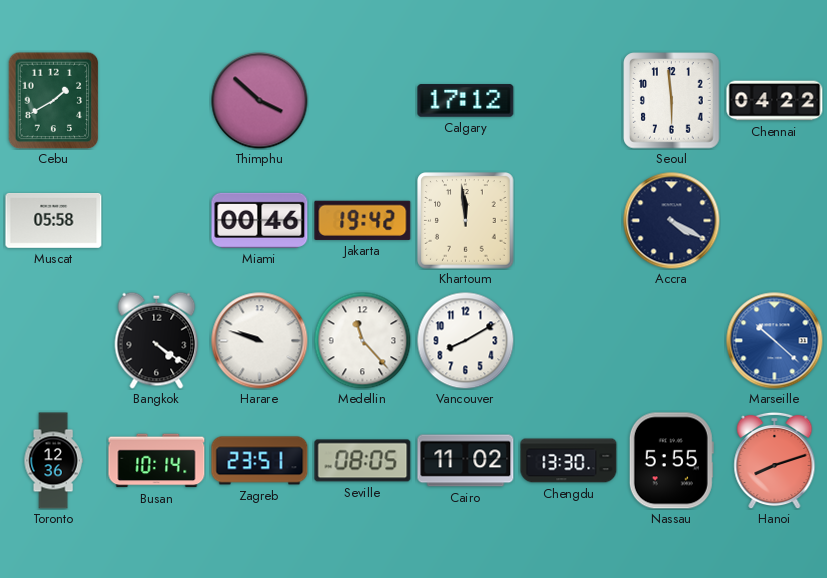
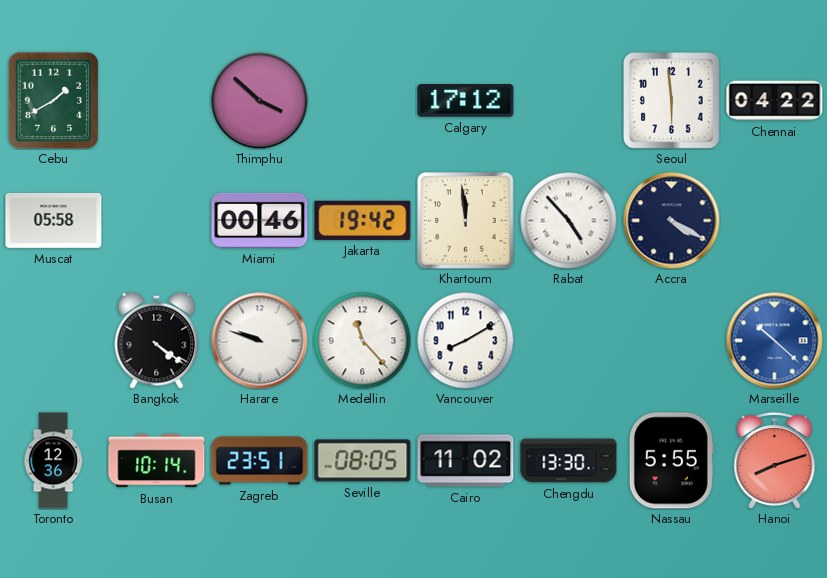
Rabat: none -> 4:53 (568, 220)
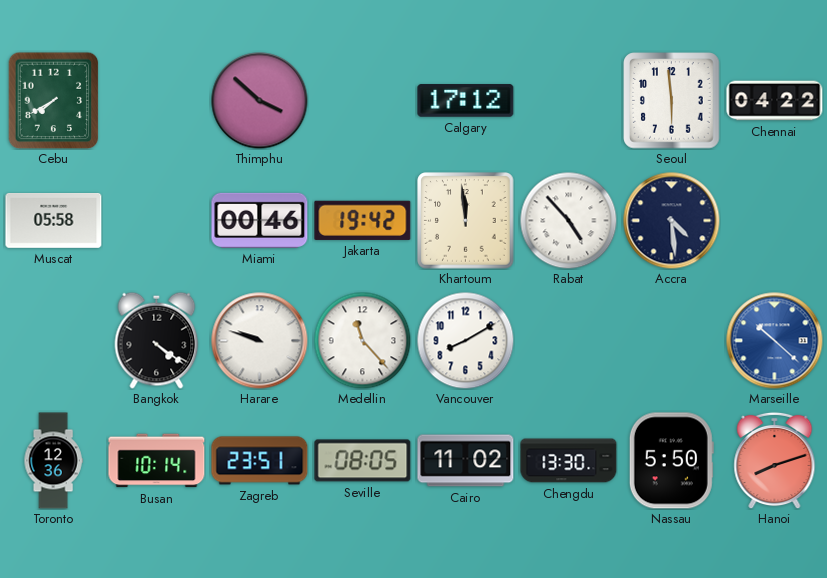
Cebu: 1:40 -> 7:40 (54, 100)
Accra: 4:20 -> 4:29 (672, 221)
Nassau: 5:55 -> 5:50 (671, 461)
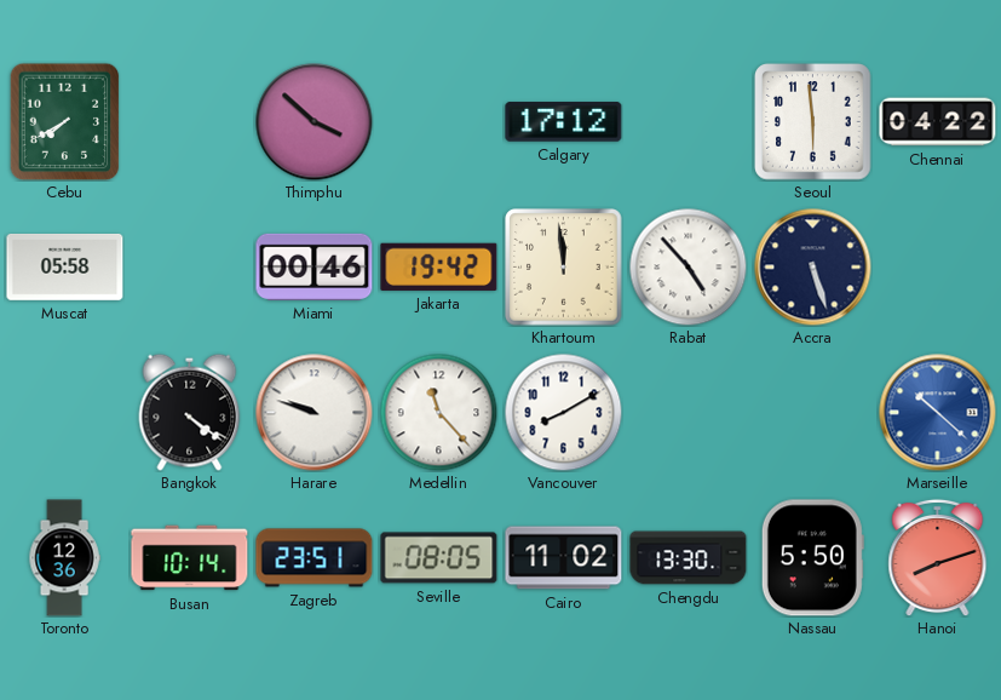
Accra: 4:29 -> 5:27 (813, 268)
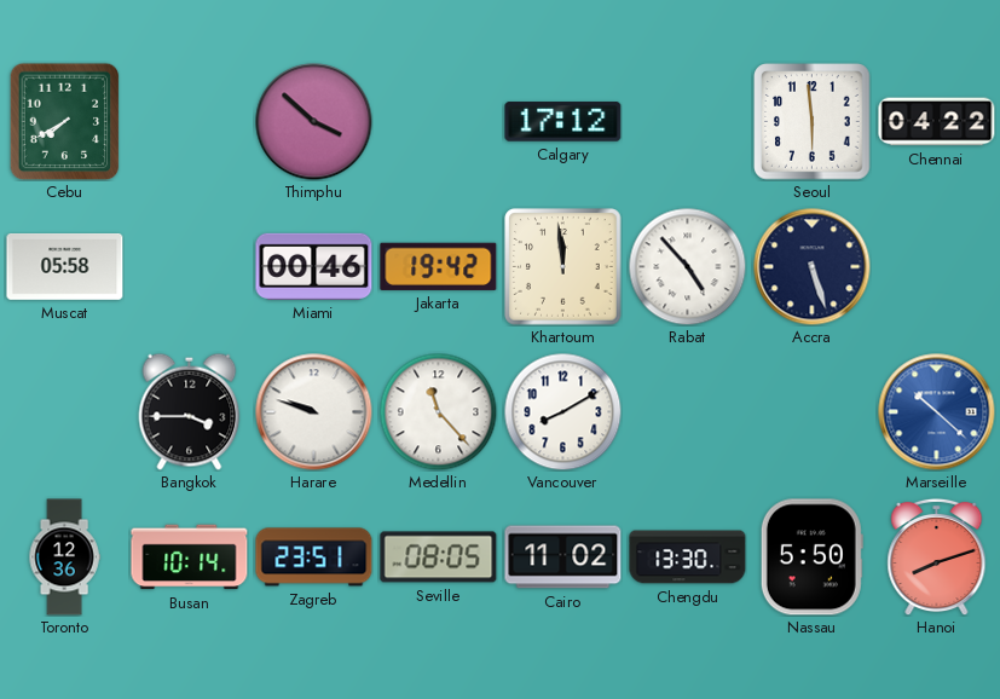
Bangkok: 4:21 -> 3:45 (190, 411)
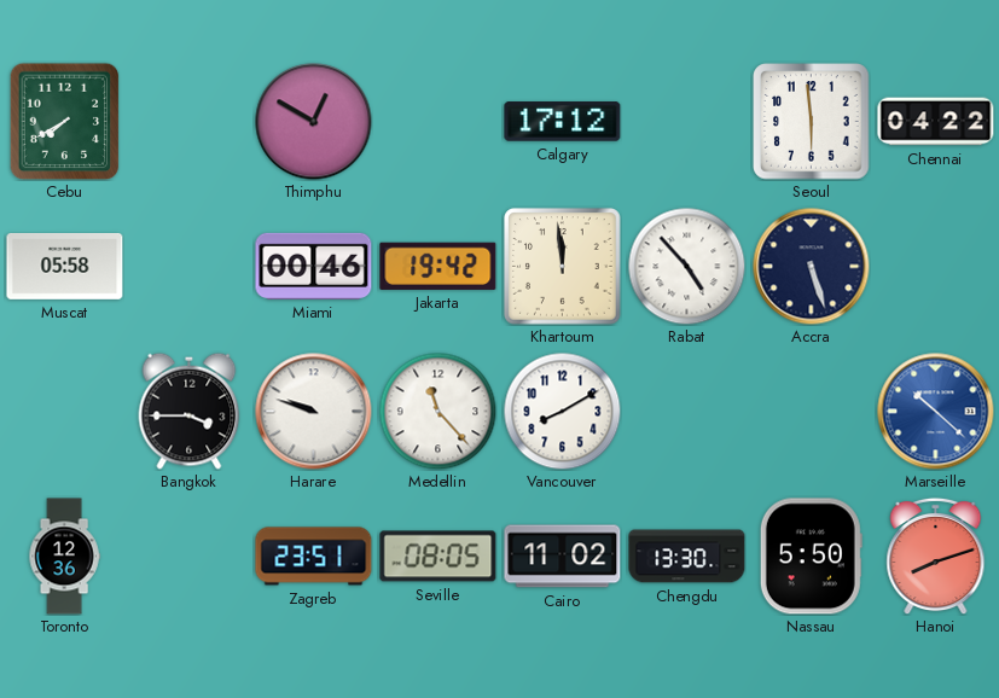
Thimphu: 3:52 -> 12:50 (314, 122)
Busan: 10:14 -> none (190, 558)
